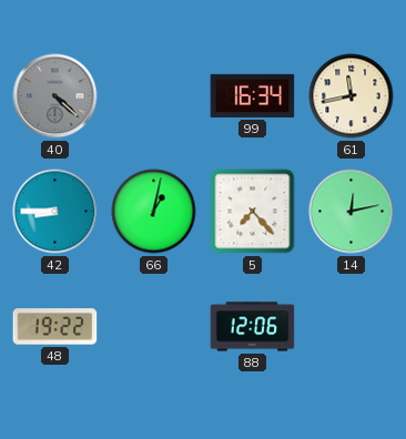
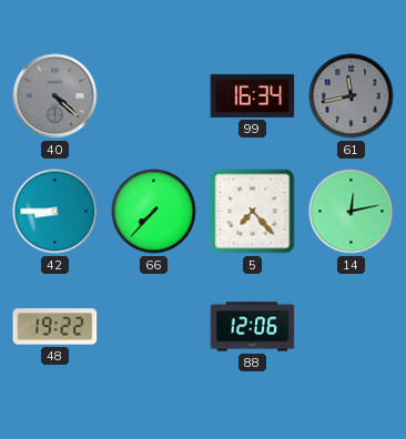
61 dial: cream -> grey (352, 96)
66: 1:02 -> 7:37 (154, 212)
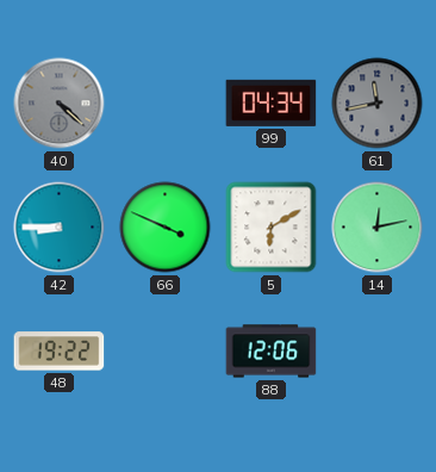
99: 16:34 -> 04:34 (272, 103)
66: 7:37 -> 3:49 (166, 228)
5: 7:23 -> 6:10 (272, 228)
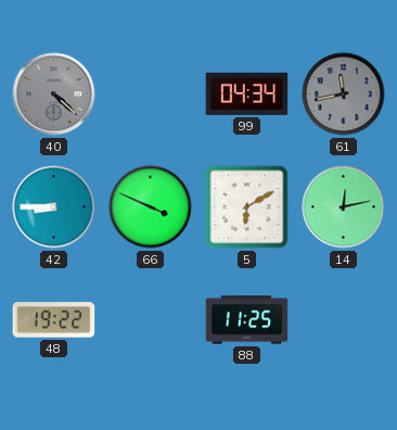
88: 12:06 -> 11:25 (247, 320)
